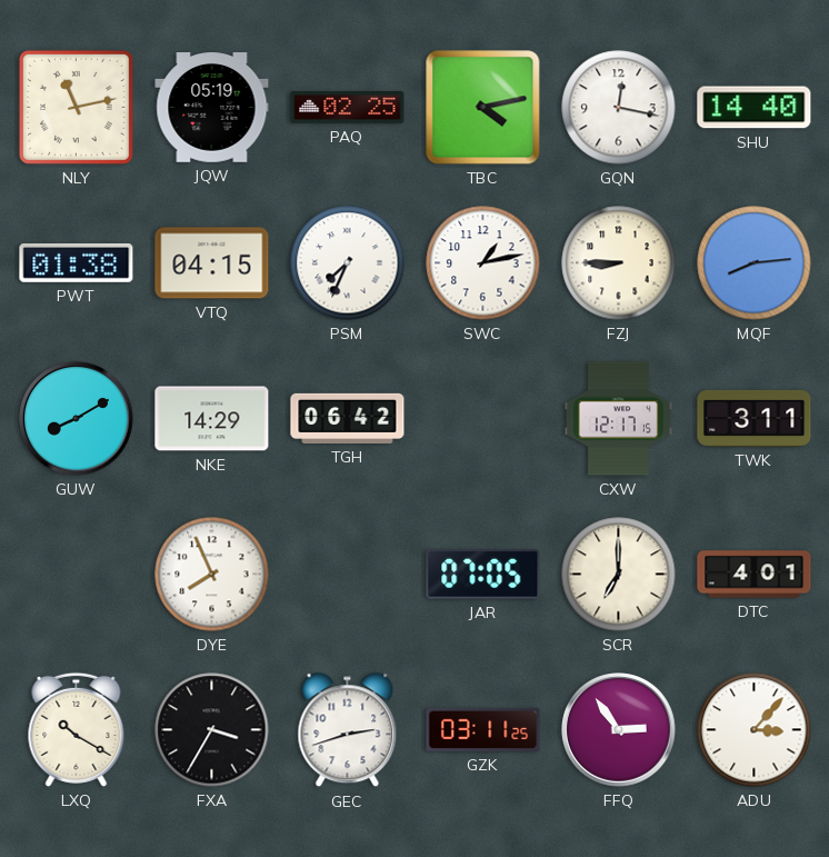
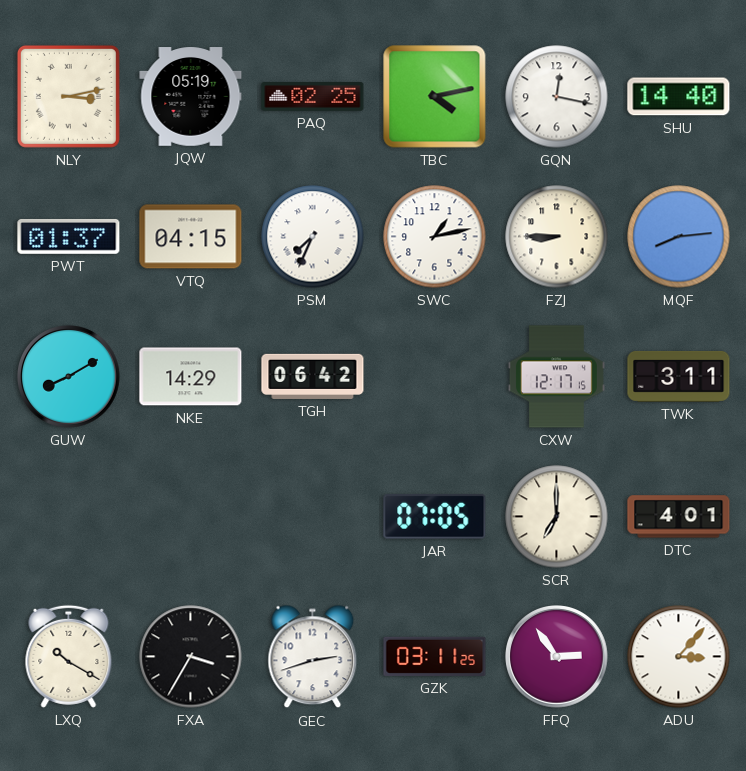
NLY: 11:13 -> 3:13 (68, 96)
PWT: 01:38 -> 01:37 (69, 236)
DYE: 7:56 -> none (212, 575)
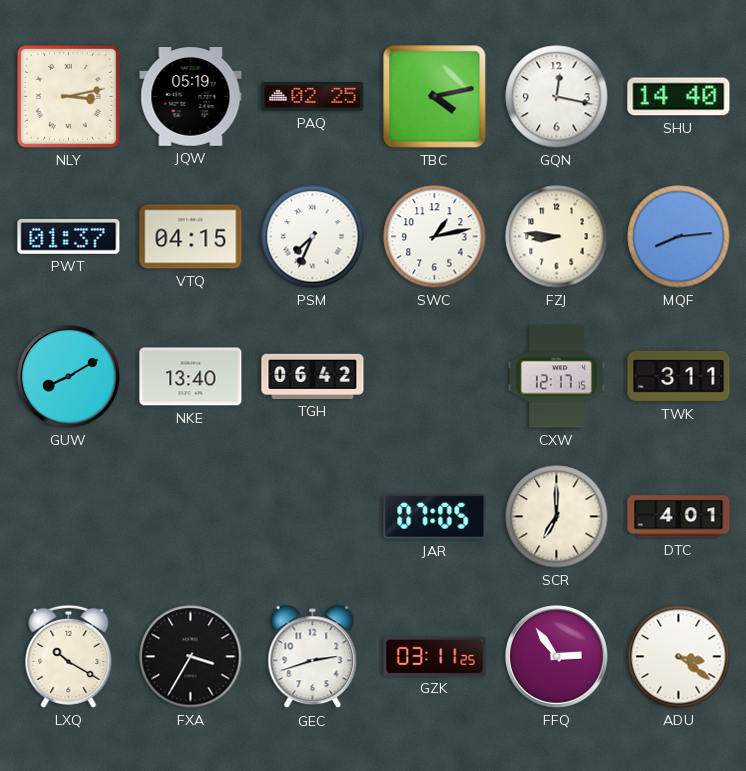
FZJ: 8:45 -> 8:46 (557, 237)
NKE: 14:29 -> 13:40 (191, 377)
ADU: 3:07 -> 3:21 (679, 657)
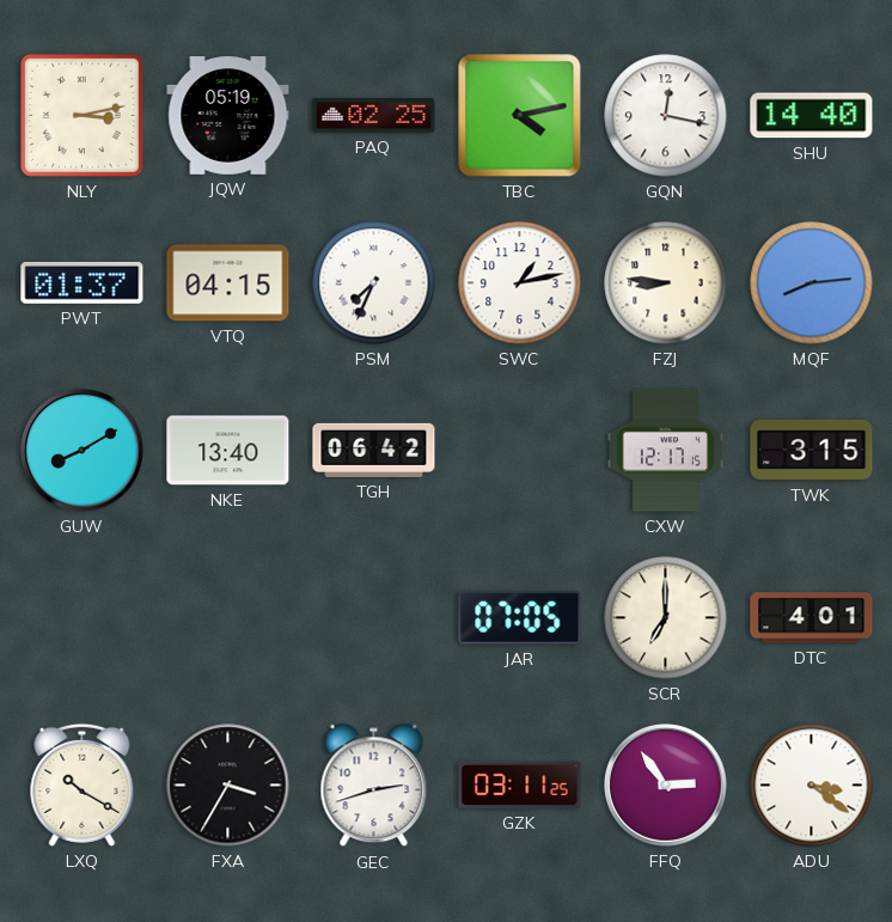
TWK: 3:11 -> 3:15 (812, 450)
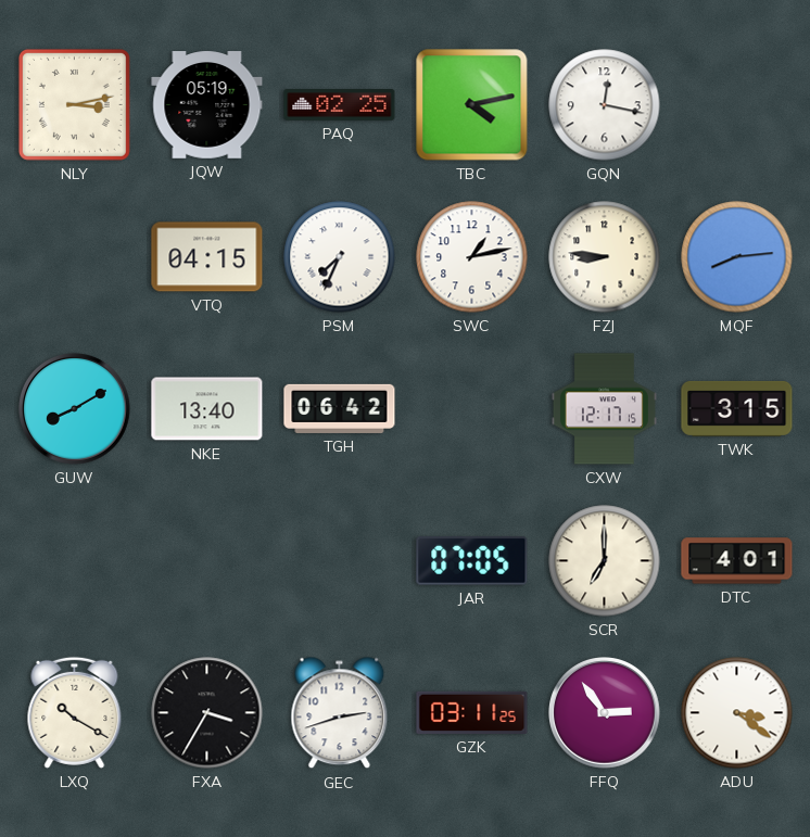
SHU: 14:40 -> none (812, 116)
PWT: 01:37 -> none (83, 282)
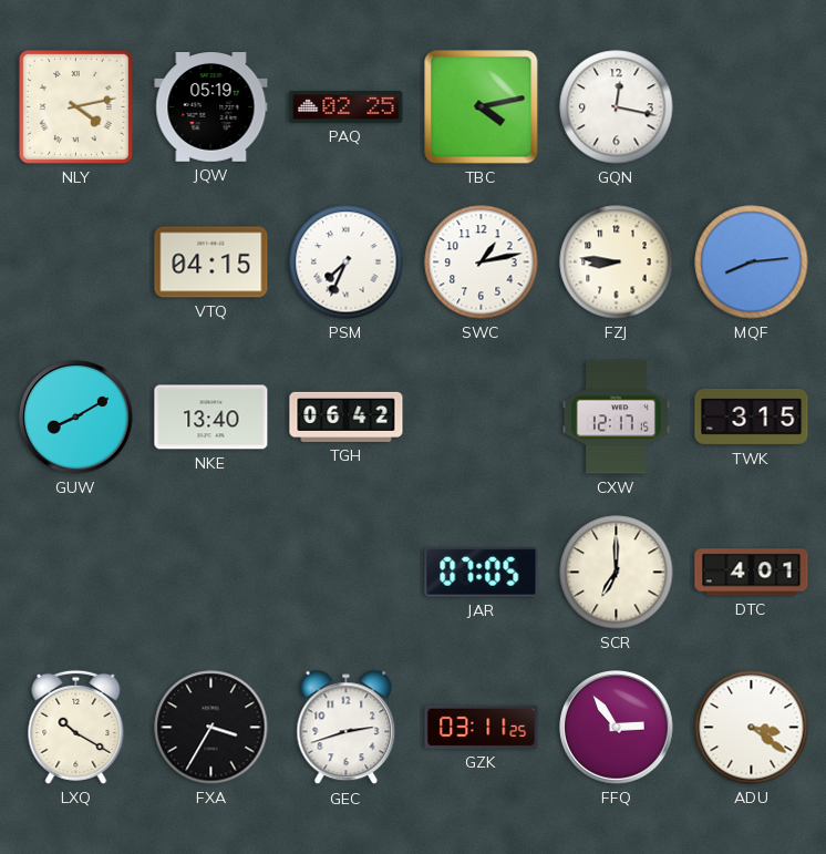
NLY: 3:13 -> 4:13 (75, 106)
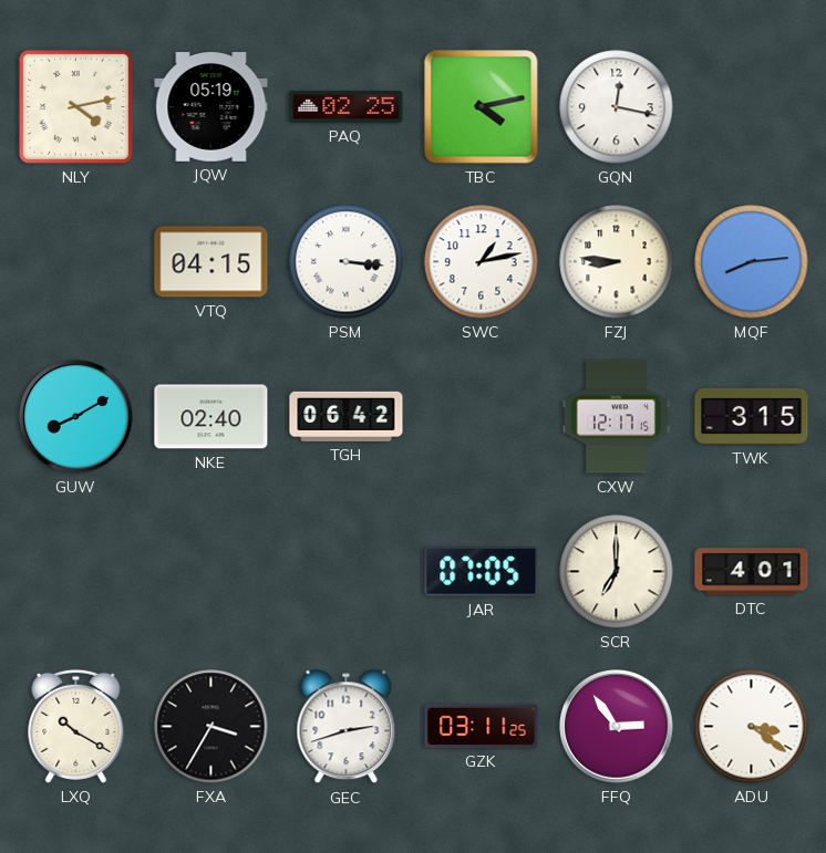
PSM: 7:34 -> 3:16 (347, 262)
NKE: 13:40 -> 02:40 (211, 417)
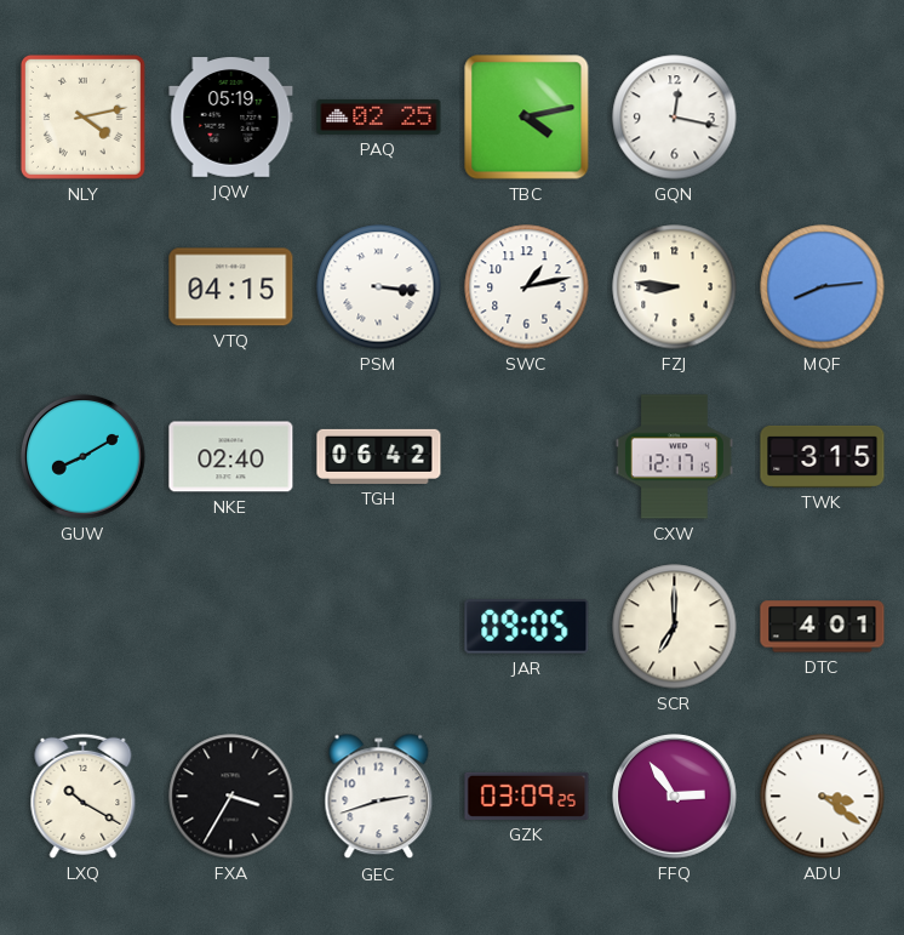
JAR: 07:05 -> 09:05 (527, 627)
GZK: 03:11 -> 03:09 (527, 796)
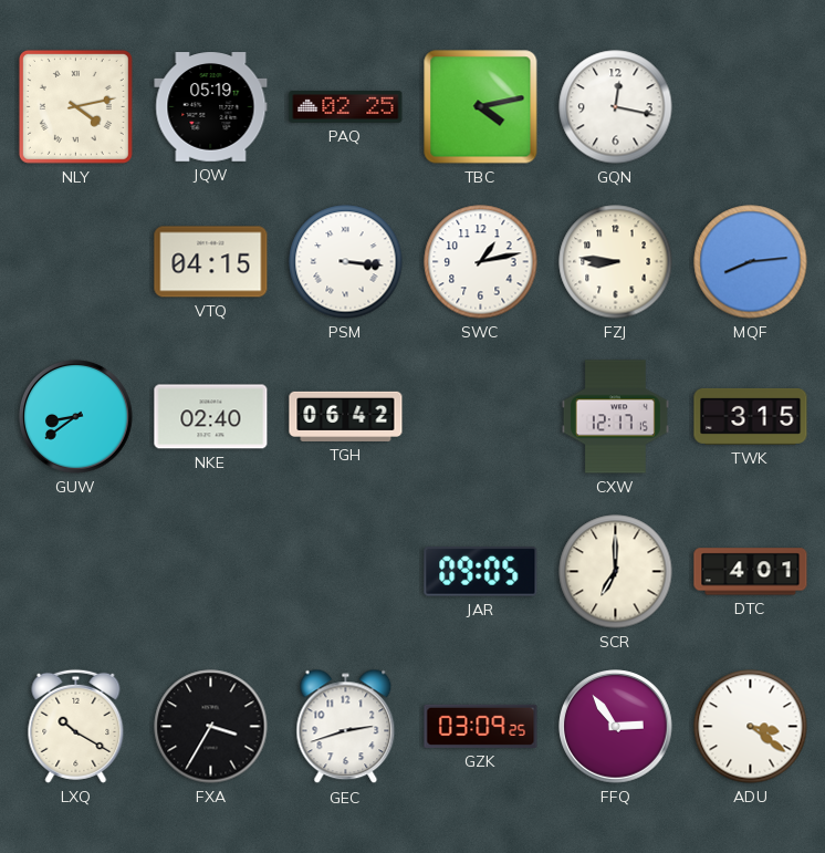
GUW: 8:10 -> 8:39 (76, 417)
